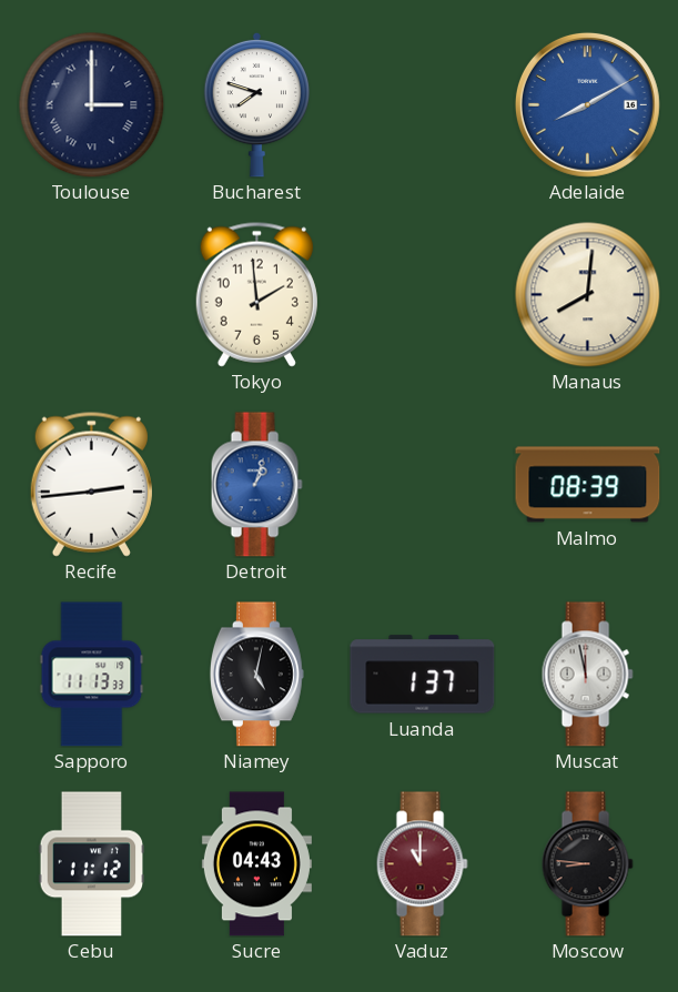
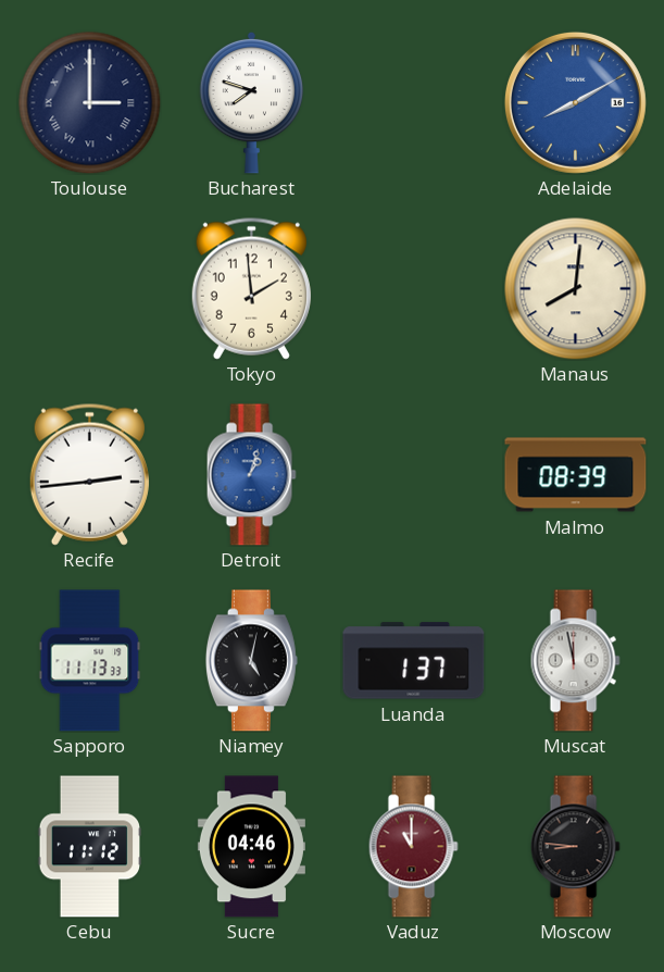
Sucre: 04:43 -> 04:46 (251, 847)
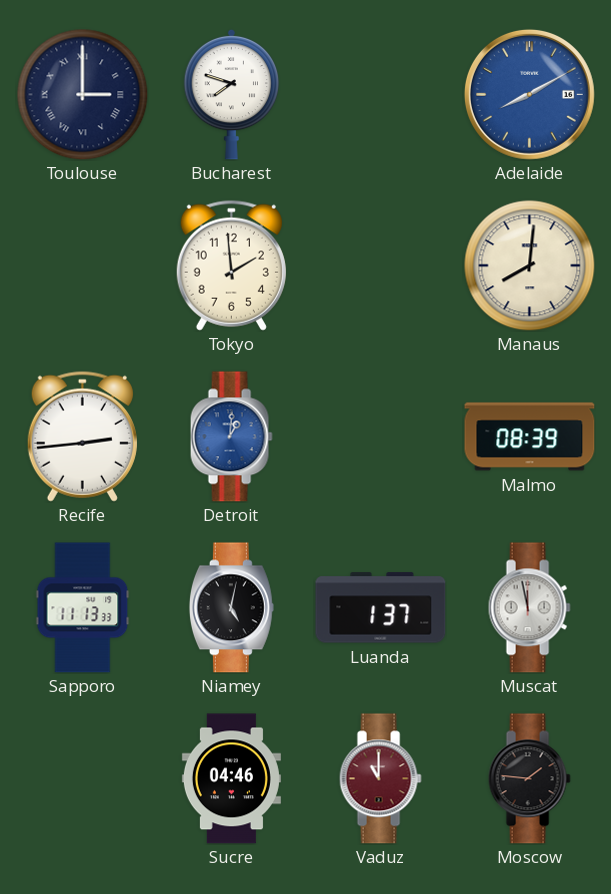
Detroit: 1:03 -> 1:01 (231, 437)
Cebu: 11:12 -> none (90, 847)
Moscow: 8:46 -> 1:46 (529, 779)
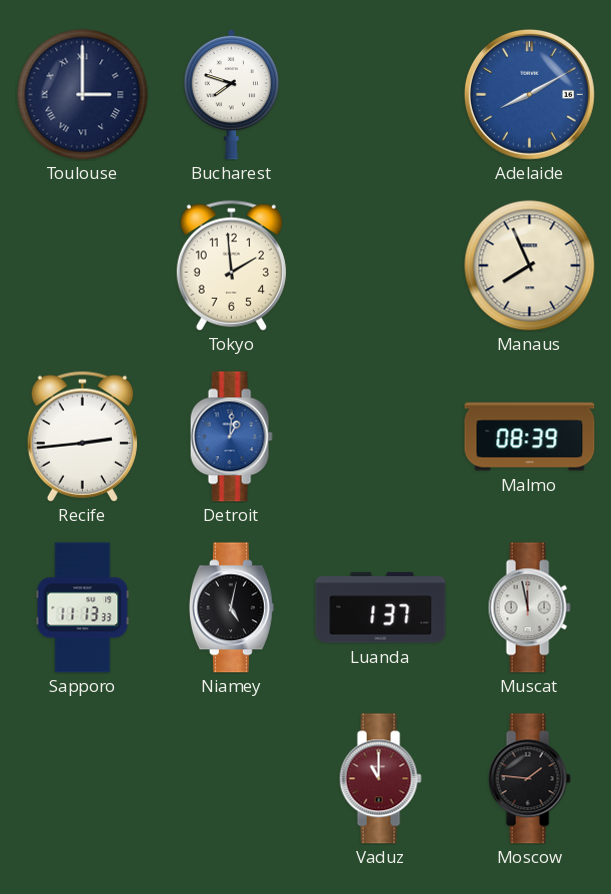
Manaus: 8:01 -> 7:56 (530, 266)
Sucre: 04:46 -> none (231, 779)
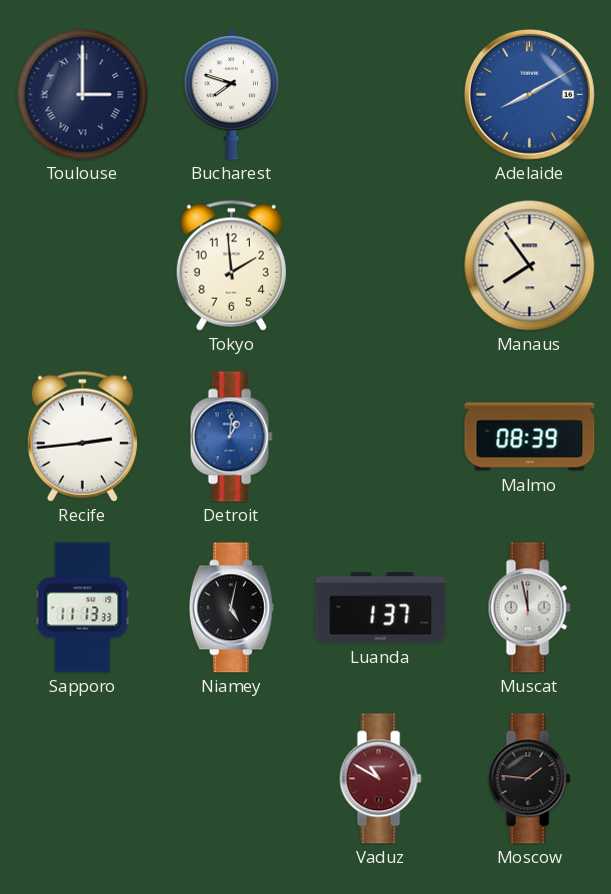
Manaus: 7:56 -> 7:54 (530, 266)
Vaduz: 11:00 -> 10:50 (380, 779)
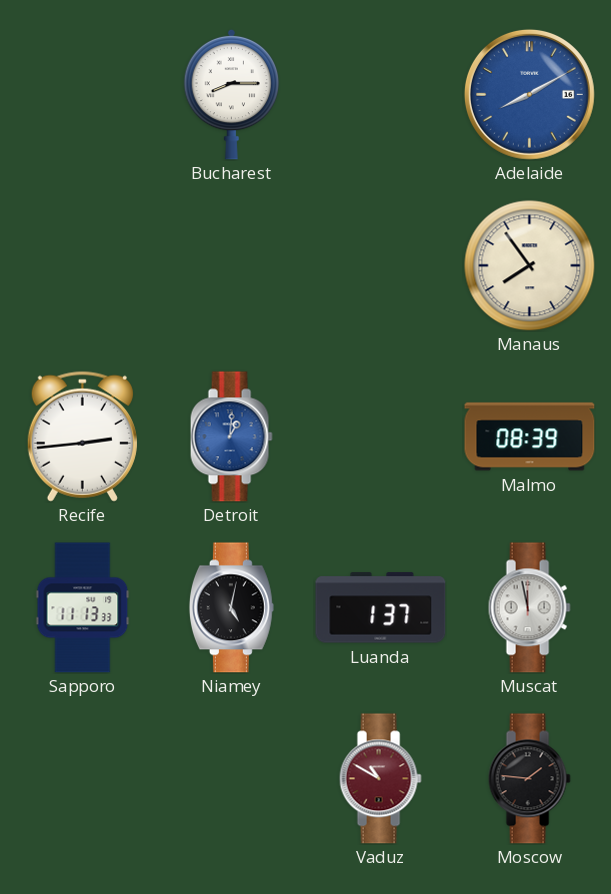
Toulouse: 3:00 -> none (83, 95)
Bucharest: 7:48 -> 8:15 (231, 94)
Tokyo: 1:59 -> none (231, 265)
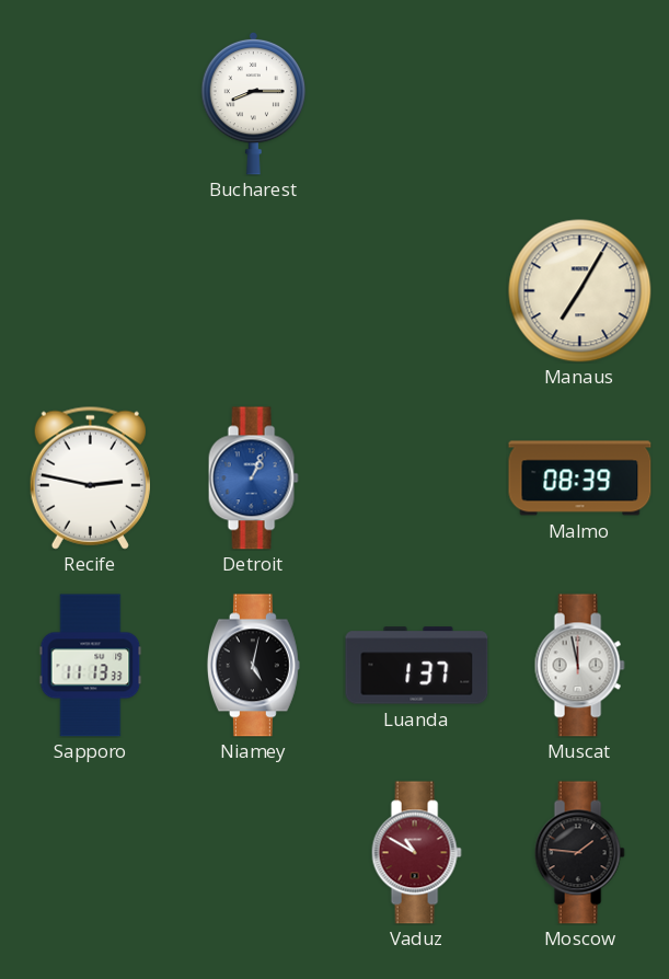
Adelaide: 8:10 -> none (529, 94)
Manaus: 7:54 -> 7:05 (580, 291)
Recife: 2:44 -> 2:47 (90, 477)
Detroit: 1:01 -> 1:04 (253, 479)
